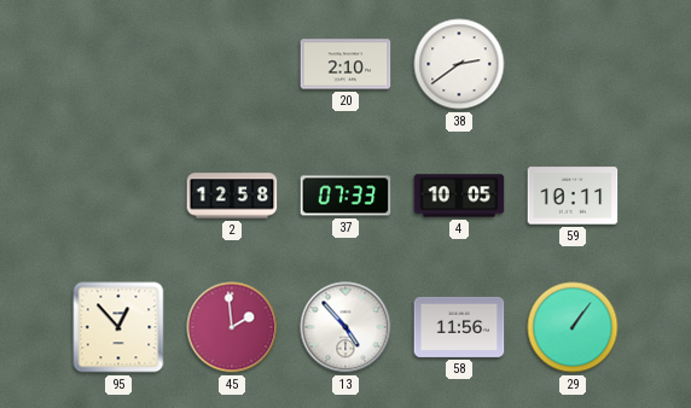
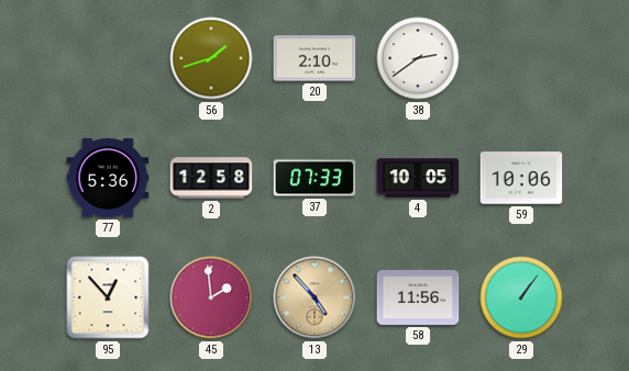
56: none -> 1:42 (211, 58)
77: none -> 5:36 (108, 178)
59: 10:11 -> 10:06 (521, 178)
13 dial: white -> champagne (314, 297)
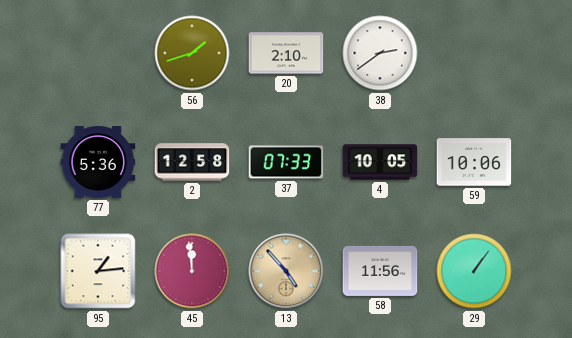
95: 12:53 -> 1:14 (98, 271)
45: 1:59 -> 11:59 (192, 271)
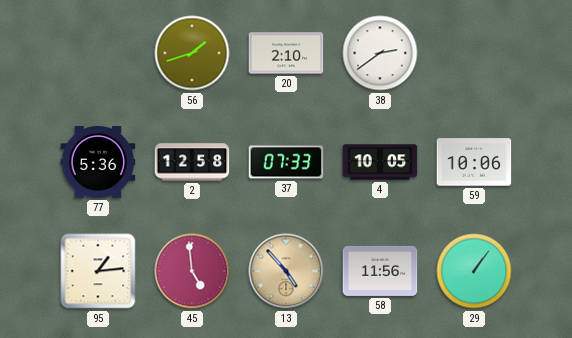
45: 11:59 -> 4:59 (192, 271)
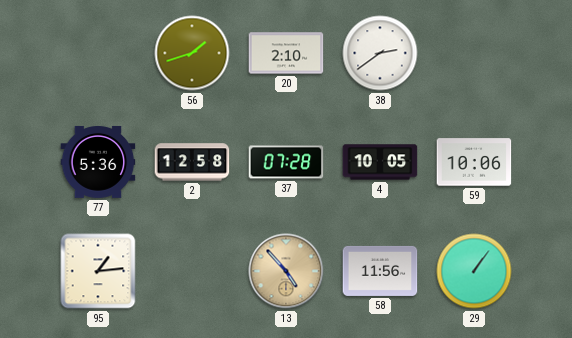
37: 07:33 -> 07:28 (286, 162)
45: 4:59 -> none (192, 271)
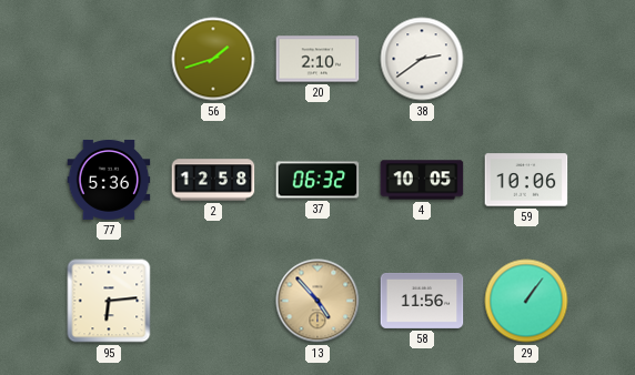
37: 07:28 -> 06:32 (317, 180)
95: 1:14 -> 6:14 (109, 301)
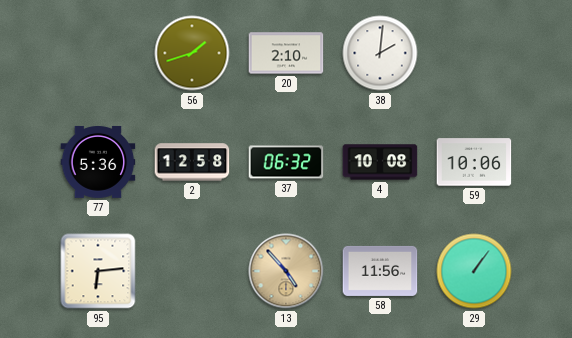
38: 2:39 -> 2:01 (380, 53)
4: 10:05 -> 10:08 (380, 162)
